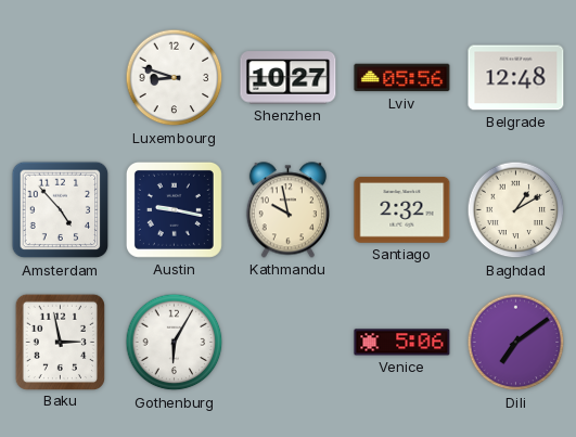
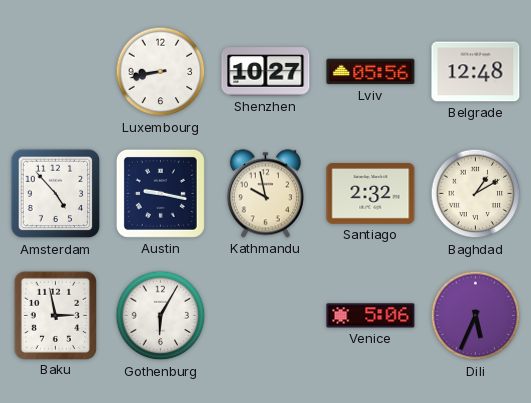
Luxembourg: 8:48 -> 8:43 (161, 72)
Dili: 7:09 -> 5:34 (476, 316)
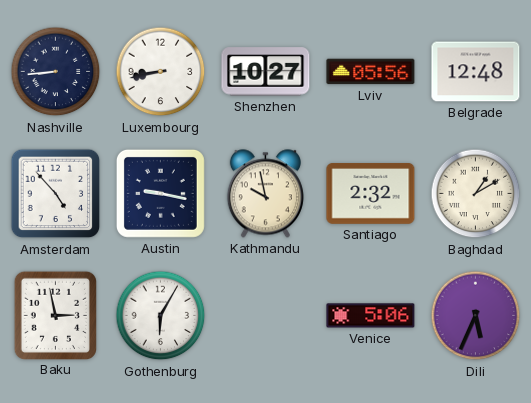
Nashville: none -> 8:44 (56, 72)
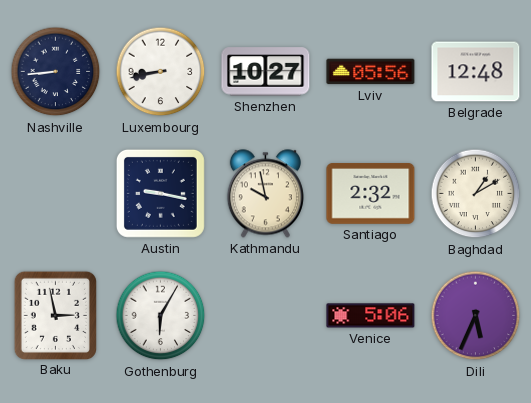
Amsterdam: 4:53 -> none (56, 194)
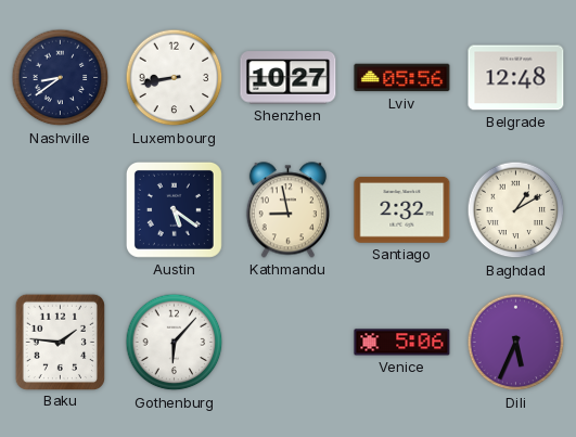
Nashville: 8:44 -> 8:39 (61, 78)
Austin: 9:17 -> 5:21 (174, 209)
Kathmandu: 9:58 -> 8:58 (287, 210)
Baku: 2:58 -> 1:46 (60, 342)
Gothenburg: 6:05 -> 6:07 (175, 343)
